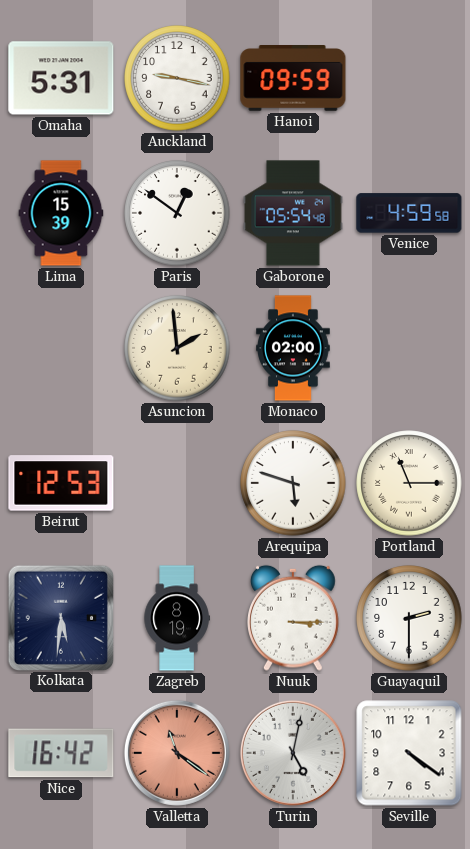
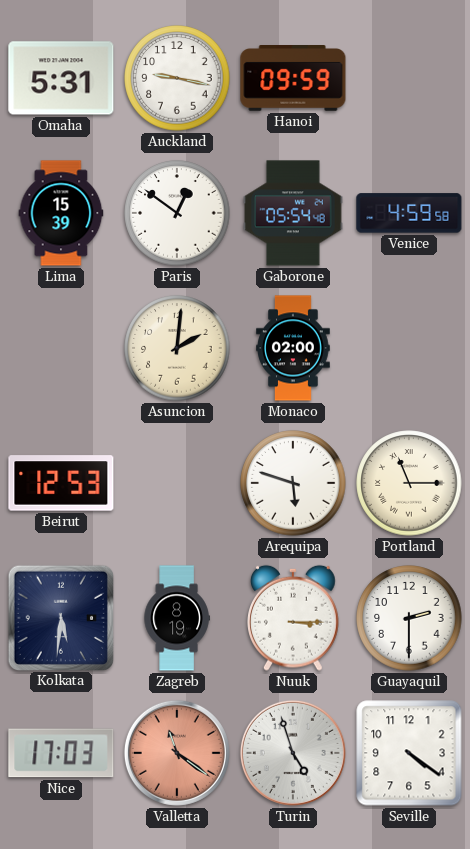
Asuncion: 1:59 -> 2:01 (177, 348)
Nice: 16:42 -> 17:03 (61, 753)
Turin: 5:02 -> 4:57 (293, 753)
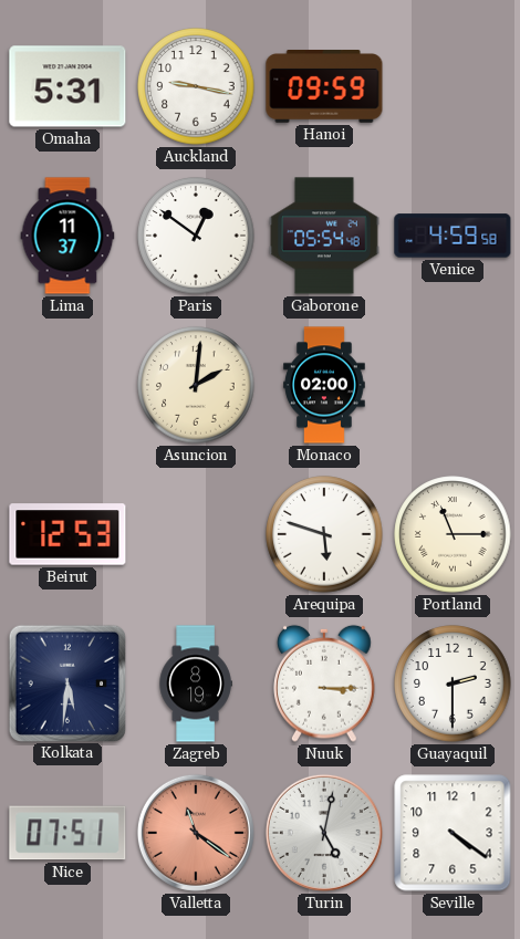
Lima: 15:39 -> 11:37 (67, 236)
Nice: 17:03 -> 07:51 (67, 833)
Turin: 4:57 -> 5:02 (324, 833)
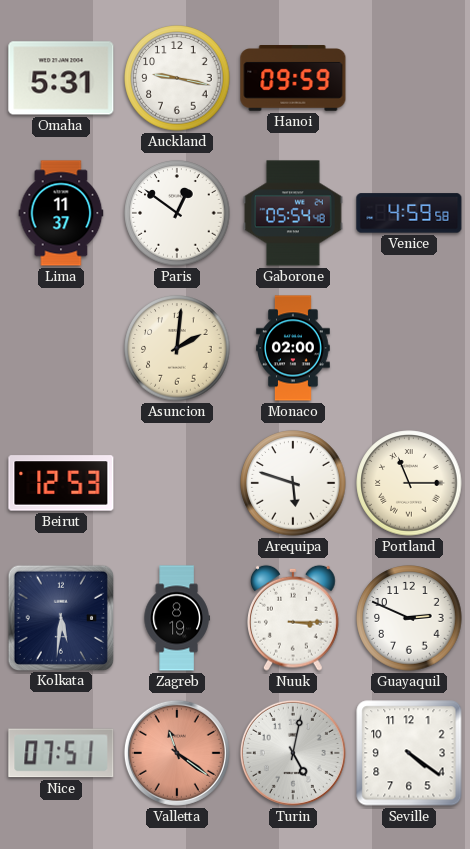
Guayaquil: 2:30 -> 2:49 (409, 618)
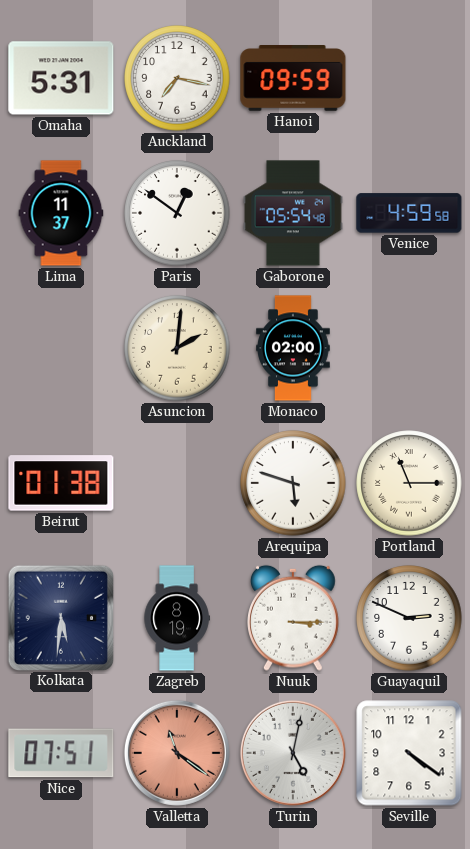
Auckland: 9:17 -> 7:17 (177, 78)
Beirut: 12:53 -> 01:38 (61, 483)
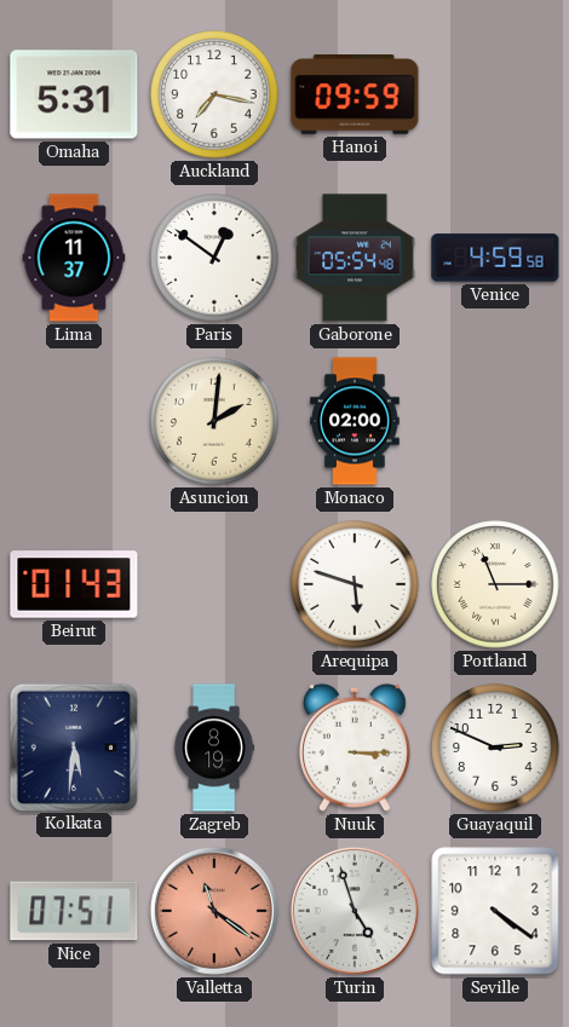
Beirut: 01:38 -> 01:43 (74, 584)
Turin: 5:02 -> 4:57 (355, 911)
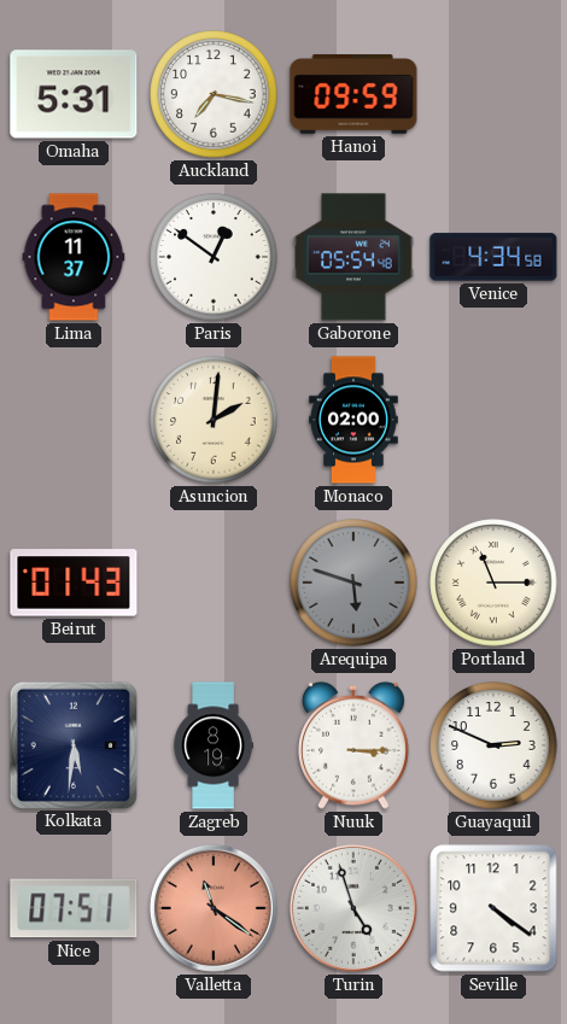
Venice: 4:59 -> 4:34 (493, 257)
Arequipa dial: white -> grey (353, 583)
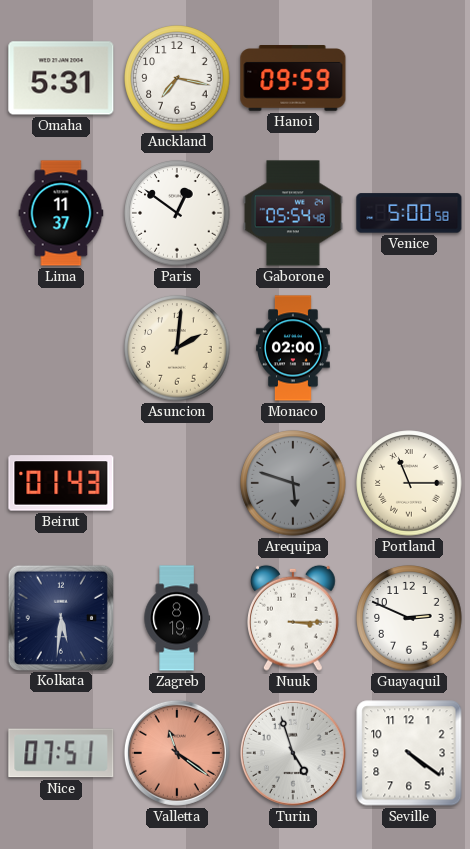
Venice: 4:34 -> 5:00 (409, 213)
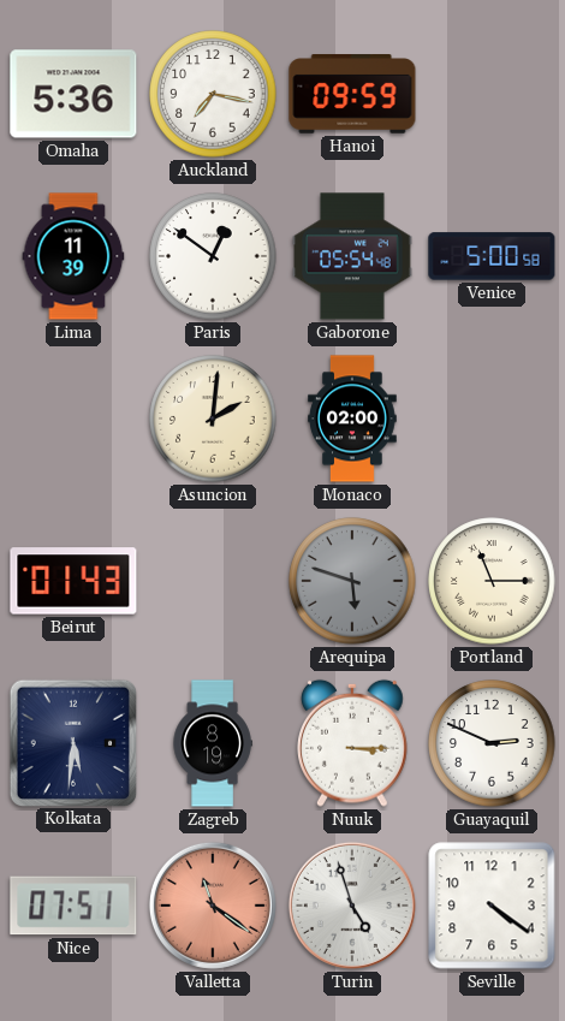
Omaha: 5:31 -> 5:36 (73, 94)
Lima: 11:37 -> 11:39 (73, 256)
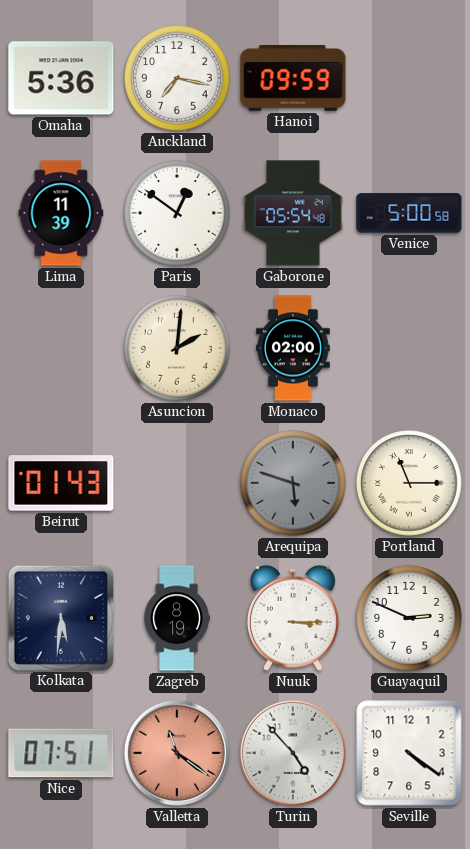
Turin: 4:57 -> 4:53 (293, 753)
